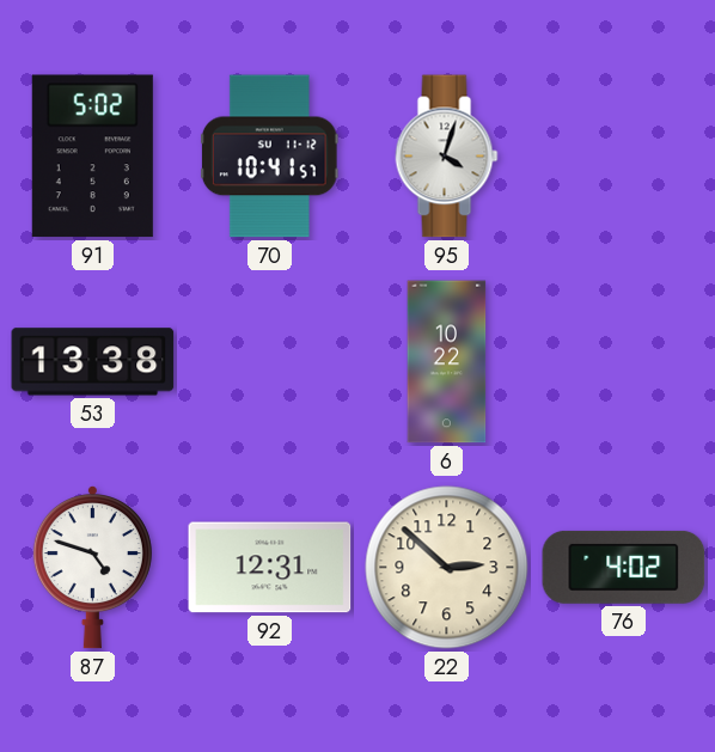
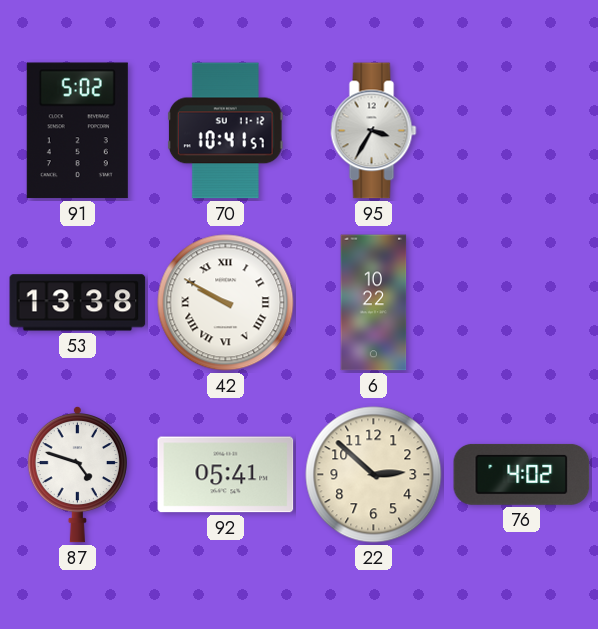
95: 4:03 -> 3:35 (374, 131)
42: none -> 9:50 (226, 303)
92: 12:31 -> 05:41 (226, 475)
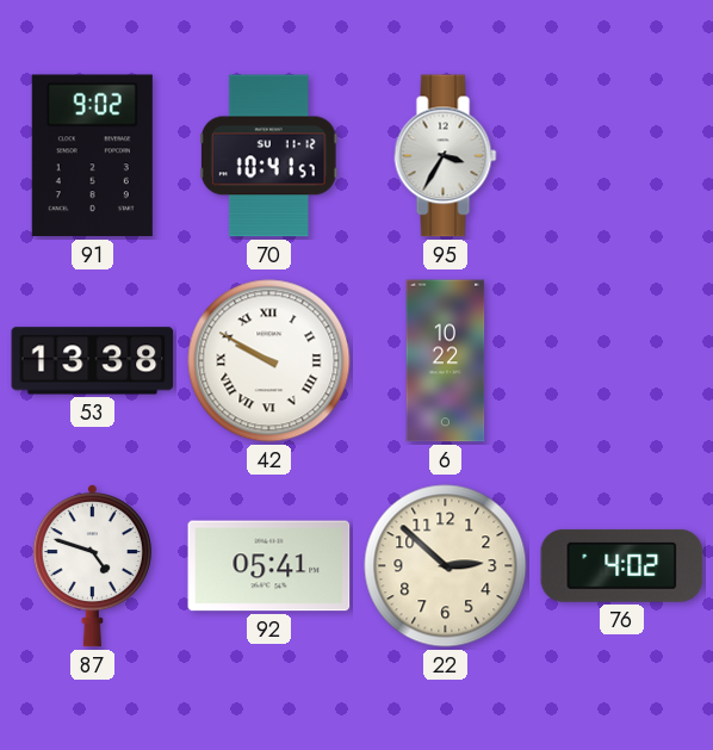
91: 5:02 -> 9:02 (92, 156)
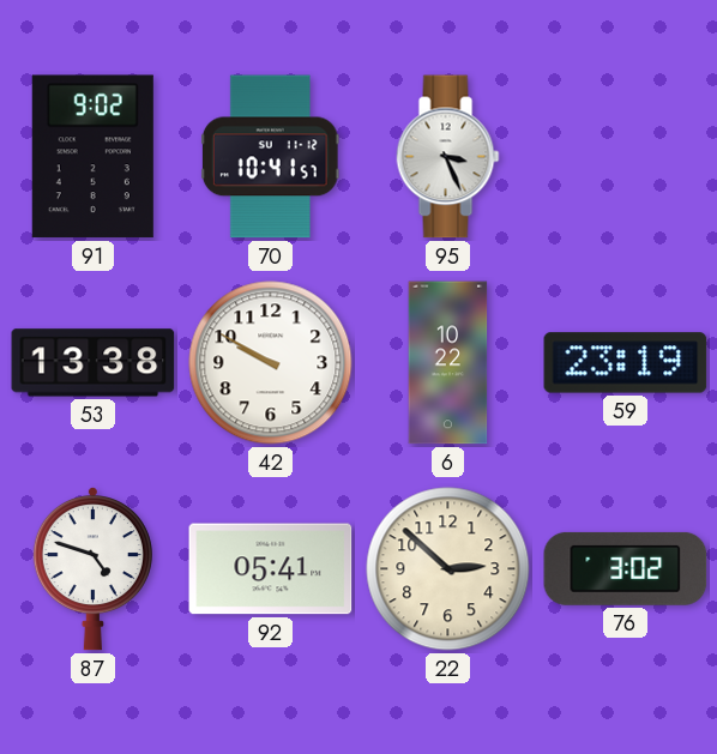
95: 3:35 -> 3:26 (448, 157)
42 numerals: Roman -> Arabic (271, 363)
59: none -> 23:19 (626, 363)
76: 4:02 -> 3:02 (626, 568)
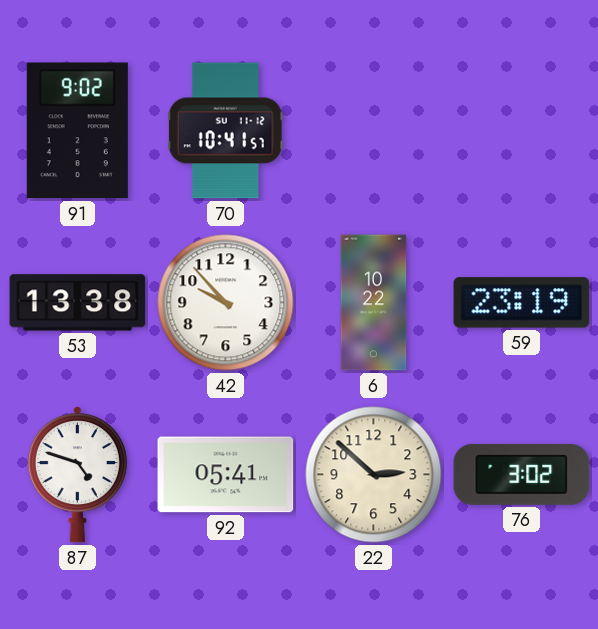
95: 3:26 -> none (448, 157)
42: 9:50 -> 9:53 (226, 303)
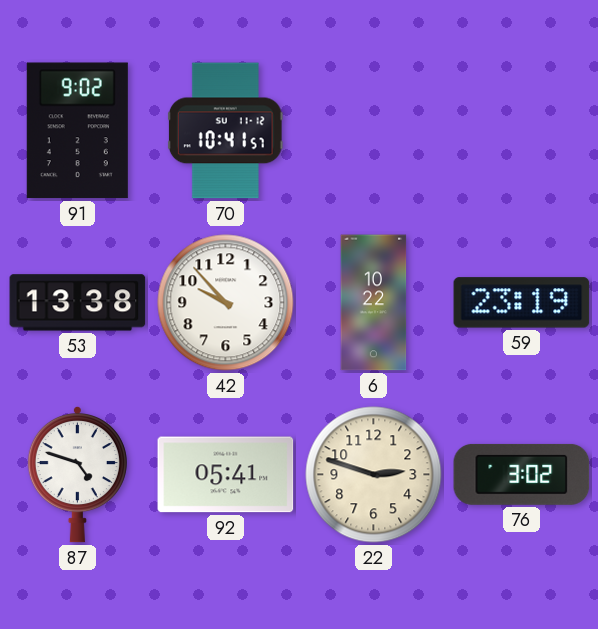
22: 2:52 -> 2:48 (374, 475)
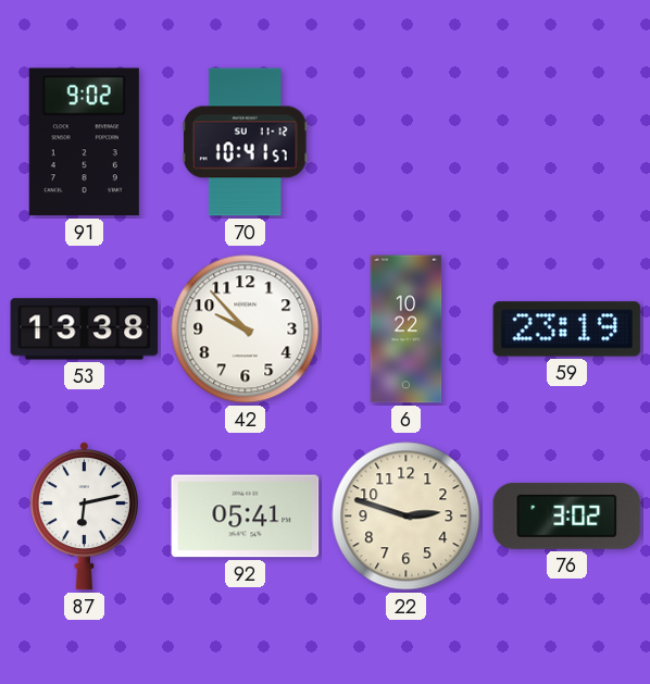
87: 4:48 -> 6:13 (84, 515)
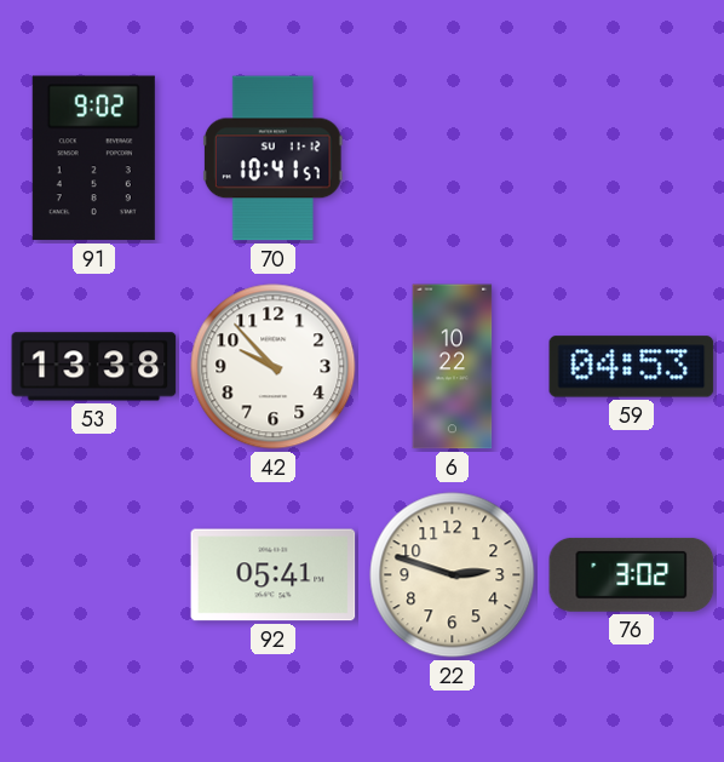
59: 23:19 -> 04:53 (632, 367)
87: 6:13 -> none (84, 515)
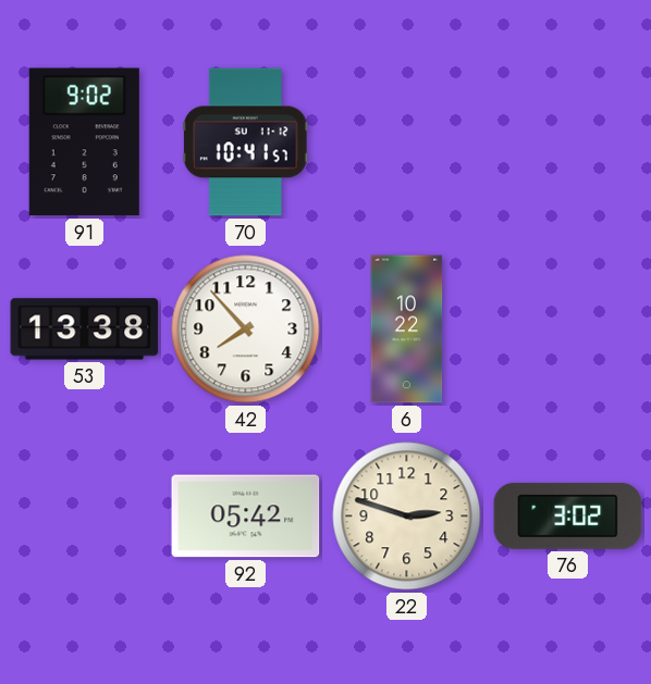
42: 9:53 -> 7:53 (246, 329)
59: 04:53 -> none (632, 367)
92: 05:41 -> 05:42 (246, 517)
